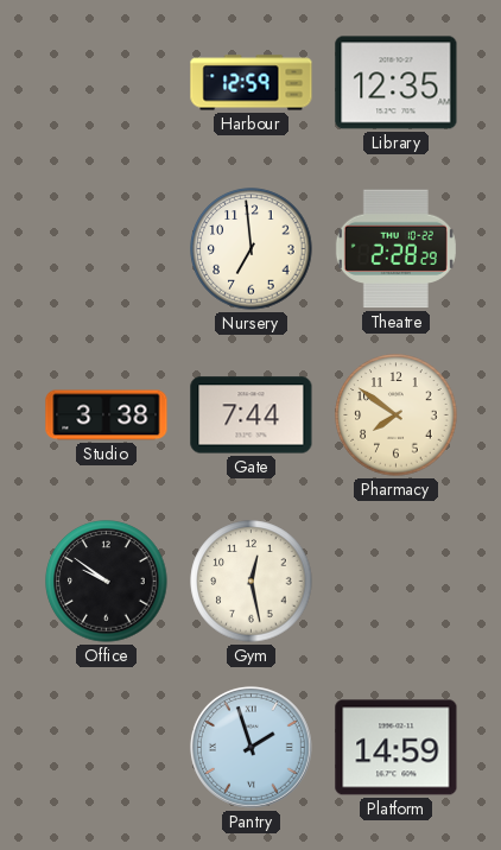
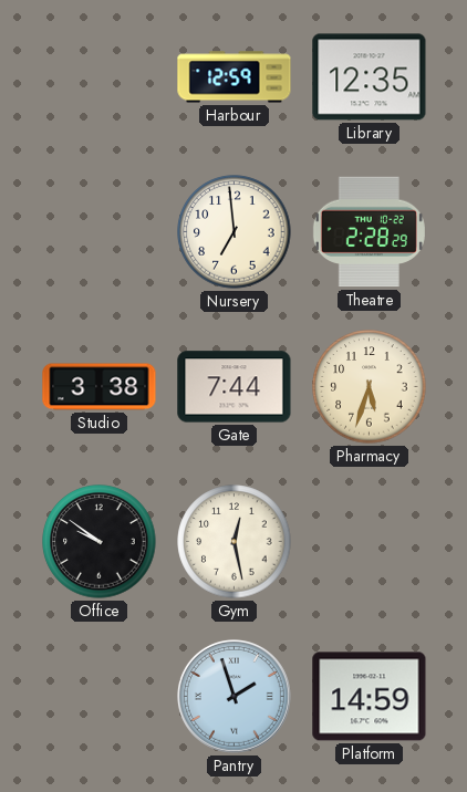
Pharmacy: 7:51 -> 5:33 (370, 387)
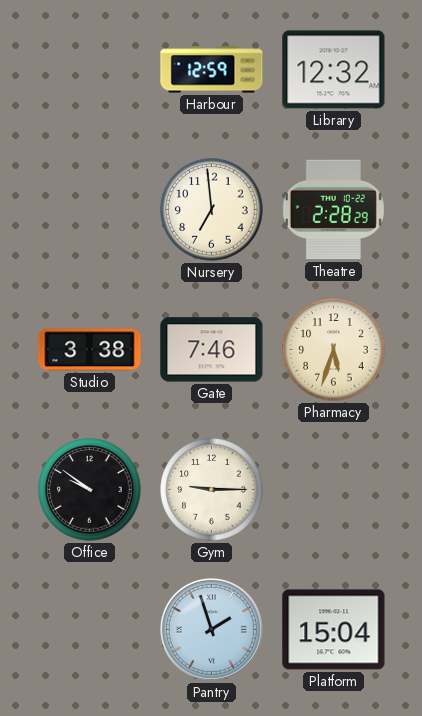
Library: 12:35 -> 12:32 (334, 70)
Gate: 7:44 -> 7:46 (212, 350)
Gym: 12:28 -> 9:15 (212, 490)
Platform: 14:59 -> 15:04 (334, 630)
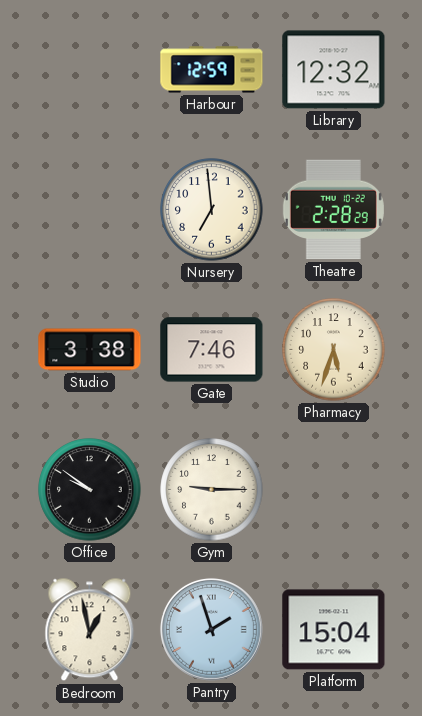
Bedroom: none -> 12:58 (90, 630)
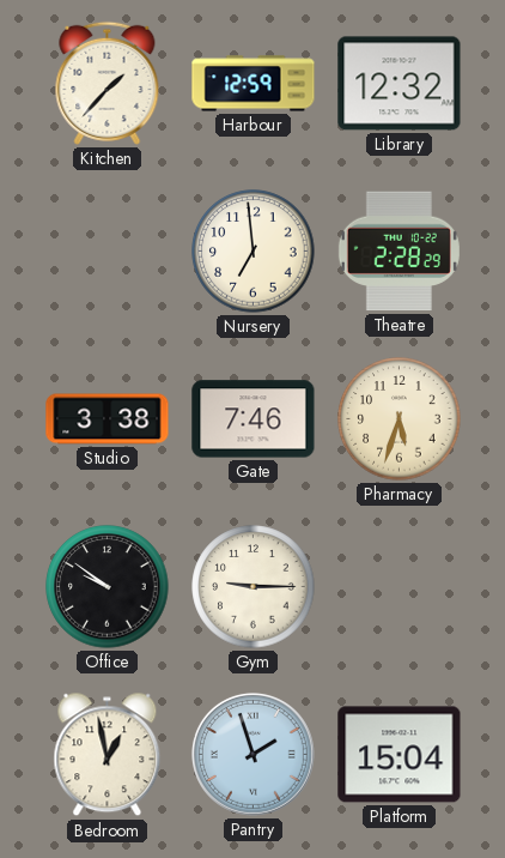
Kitchen: none -> 1:37 (108, 83)
